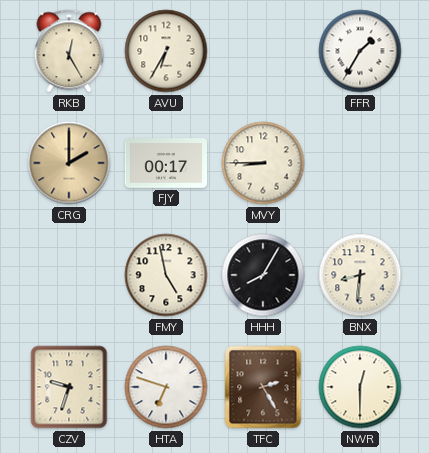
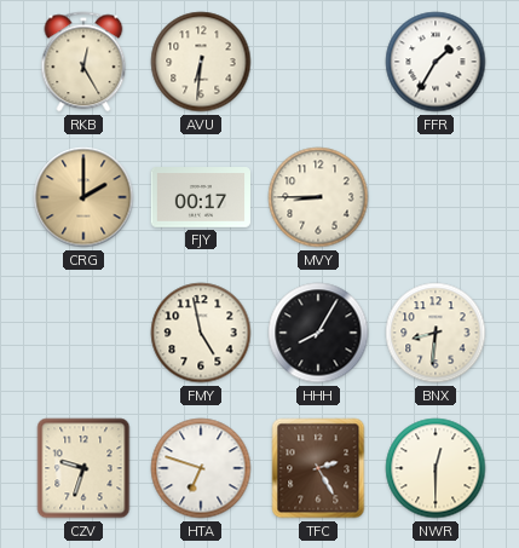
AVU: 6:35 -> 6:31 (201, 62)
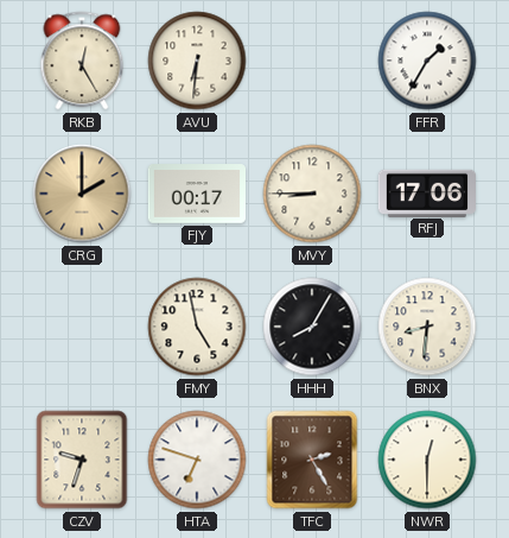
RFJ: none -> 17:06 (426, 192)
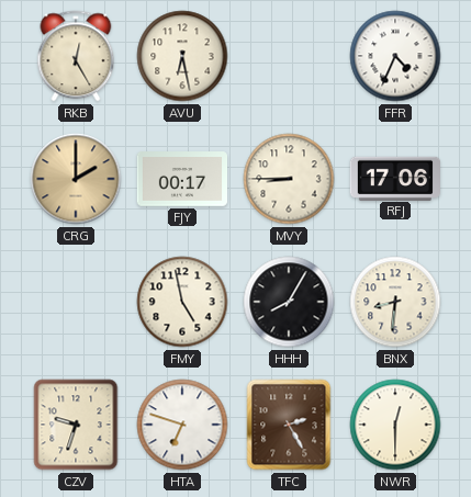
AVU: 6:31 -> 6:28 (182, 56)
FFR: 1:35 -> 4:34 (395, 56)
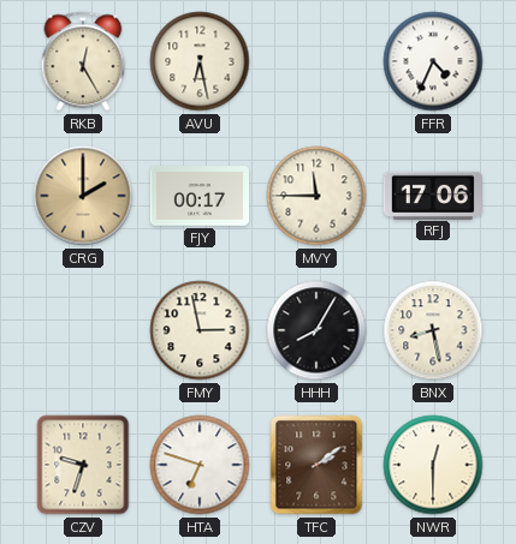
MVY: 8:45 -> 11:45 (316, 196)
FMY: 4:58 -> 2:58 (200, 330)
BNX: 8:31 -> 8:28 (433, 330)
TFC: 2:25 -> 2:09 (316, 465)
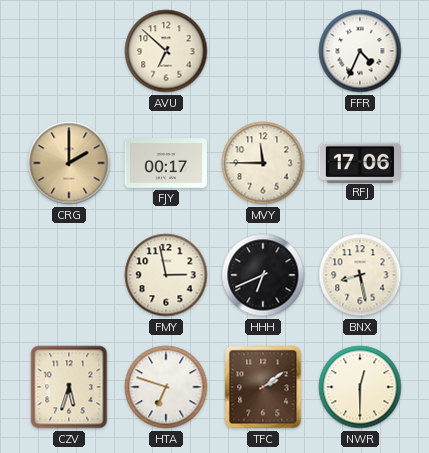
RKB: 12:25 -> none (83, 61)
AVU: 6:28 -> 6:52 (166, 51)
HHH: 8:05 -> 6:41 (263, 275)
CZV: 9:33 -> 5:33 (69, 387)
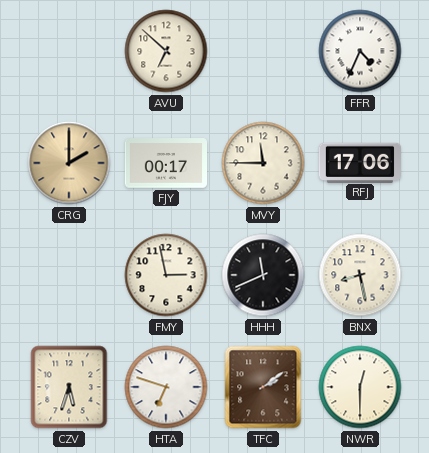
HHH: 6:41 -> 11:41 (263, 275)
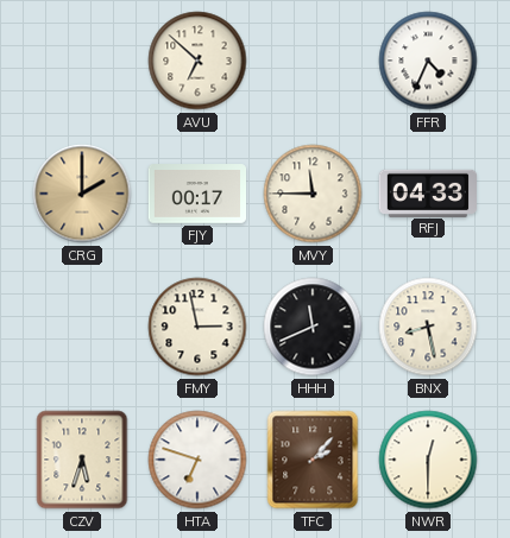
RFJ: 17:06 -> 04:33 (427, 192)
TFC: 2:09 -> 2:07 (313, 460)
